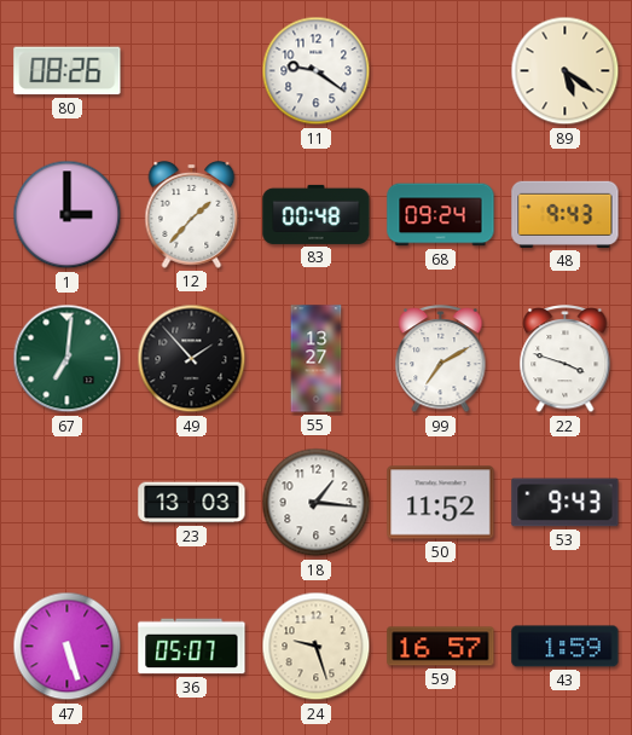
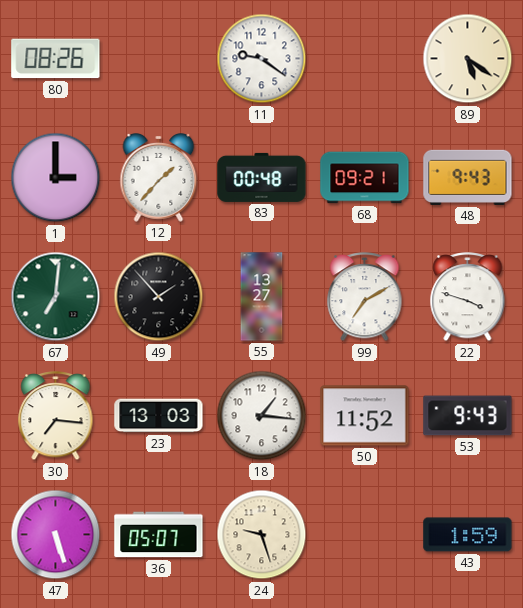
68: 09:24 -> 09:21 (365, 178)
30: none -> 7:16 (56, 417)
59: 16:57 -> none (441, 647)
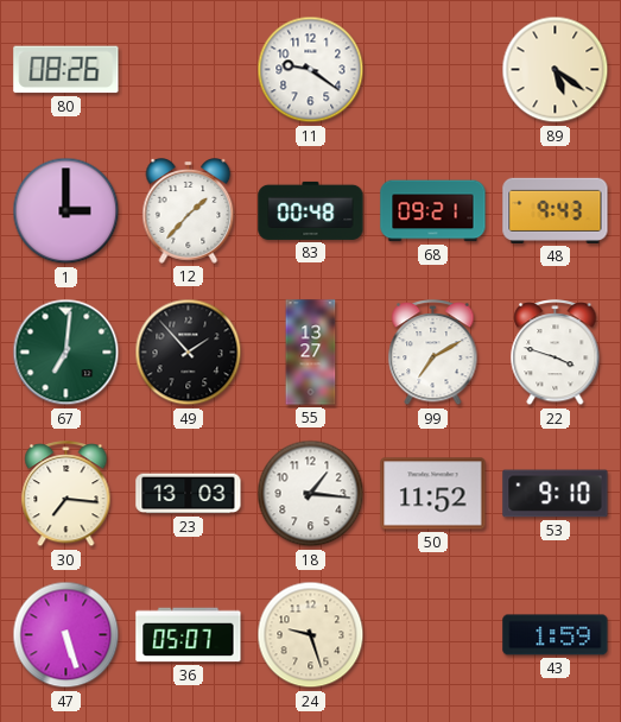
53: 9:43 -> 9:10 (556, 494)
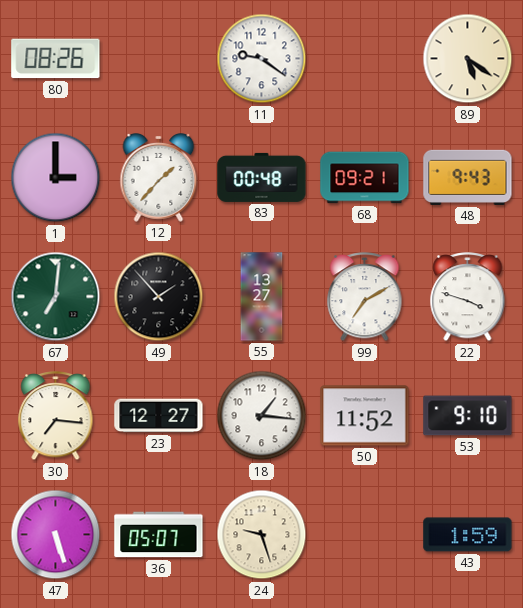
23: 13:03 -> 12:27 (159, 416)
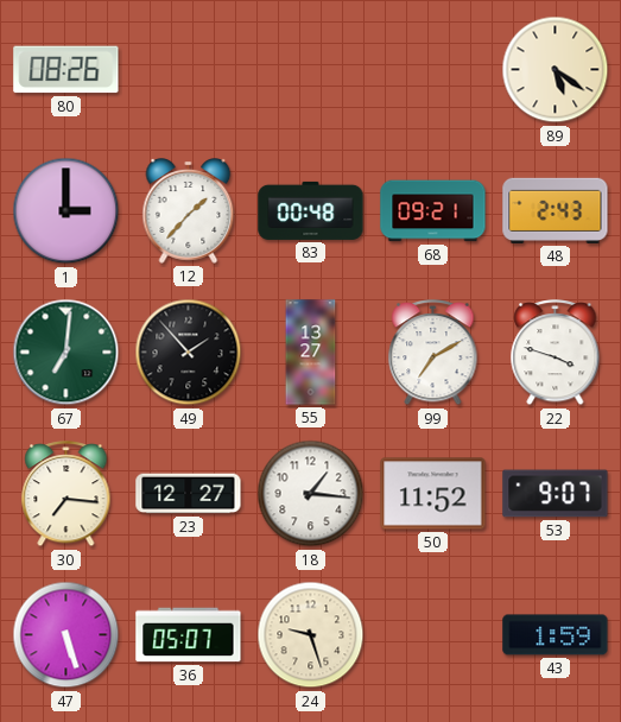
11: 9:21 -> none (262, 59)
48: 9:43 -> 2:43 (556, 210)
53: 9:10 -> 9:07 (556, 494)
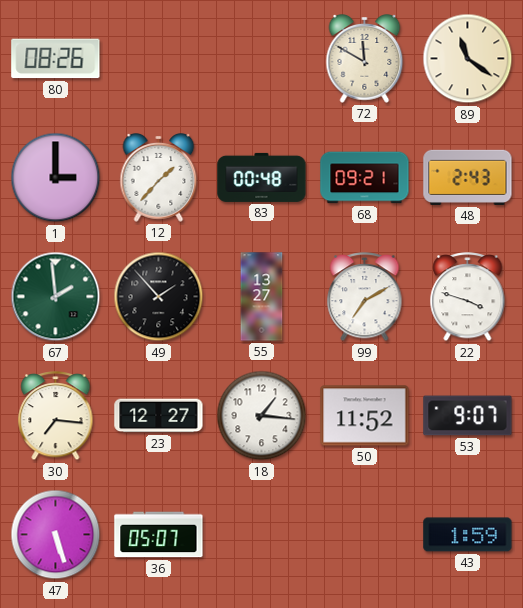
72: none -> 11:50 (365, 59)
89: 5:21 -> 11:21 (468, 59)
67: 7:01 -> 1:59 (56, 297)
24: 9:27 -> none (311, 635)
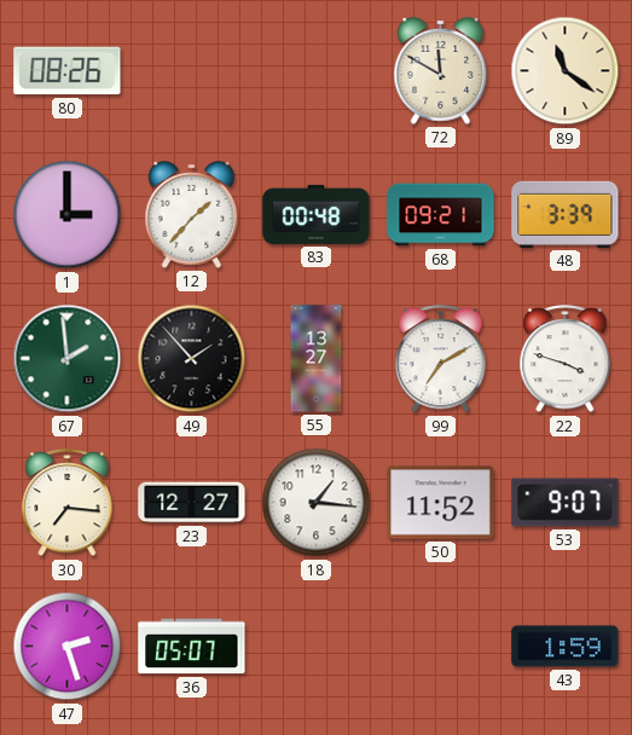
48: 2:43 -> 3:39 (566, 214)
47: 5:27 -> 2:27 (68, 647)
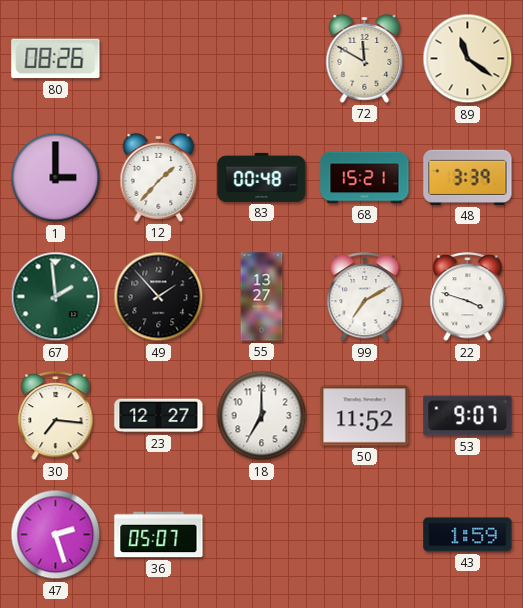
68: 09:21 -> 15:21 (365, 178)
18: 1:16 -> 7:00 (262, 416)
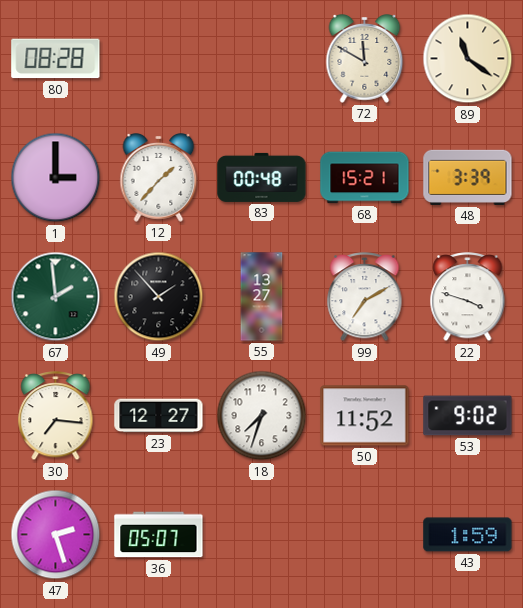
80: 08:26 -> 08:28 (56, 59)
18: 7:00 -> 7:33 (262, 416)
53: 9:07 -> 9:02 (468, 416)
